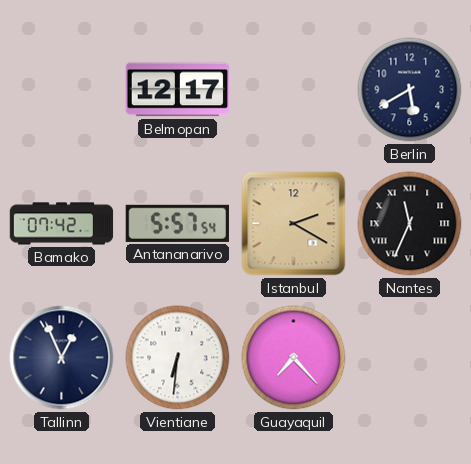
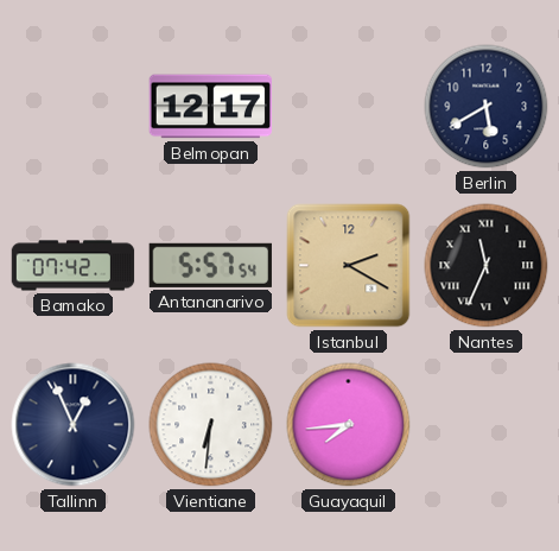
Guayaquil: 7:23 -> 7:44 (349, 425)
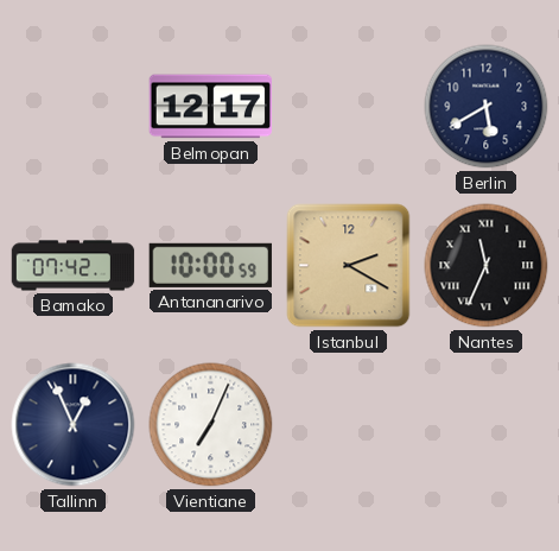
Antananarivo: 5:57 -> 10:00 (210, 265)
Vientiane: 6:31 -> 7:04 (211, 425)
Guayaquil: 7:44 -> none (349, 425)
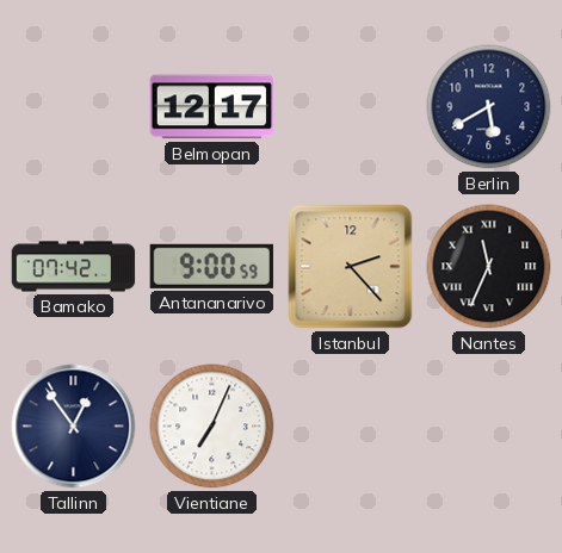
Antananarivo: 10:00 -> 9:00 (211, 266)
Istanbul: 2:20 -> 2:23 (351, 267)
Tallinn: 12:56 -> 12:54 (74, 427)
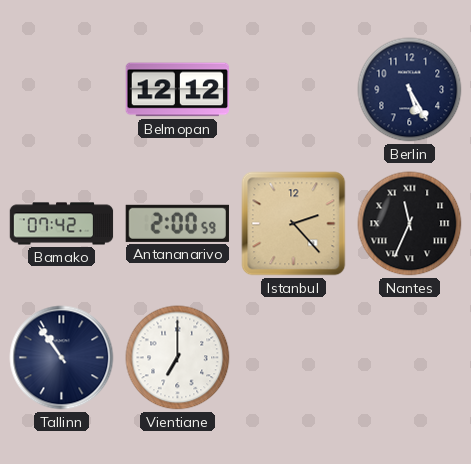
Belmopan: 12:17 -> 12:12 (177, 90)
Berlin: 5:40 -> 5:25 (410, 90)
Antananarivo: 9:00 -> 2:00 (177, 223)
Tallinn: 12:54 -> 10:54 (62, 358)
Vientiane: 7:04 -> 7:00 (178, 358)
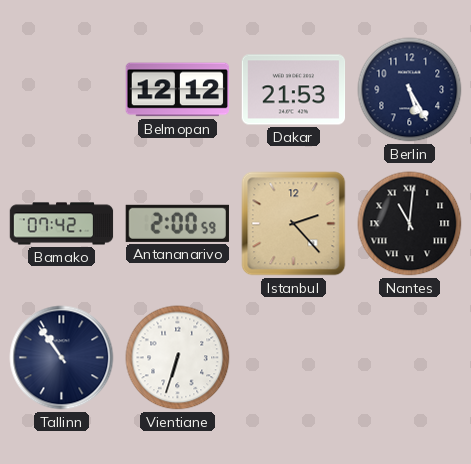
Dakar: none -> 21:53 (294, 90)
Nantes: 11:34 -> 11:01 (410, 224)
Vientiane: 7:00 -> 6:33 (178, 358)
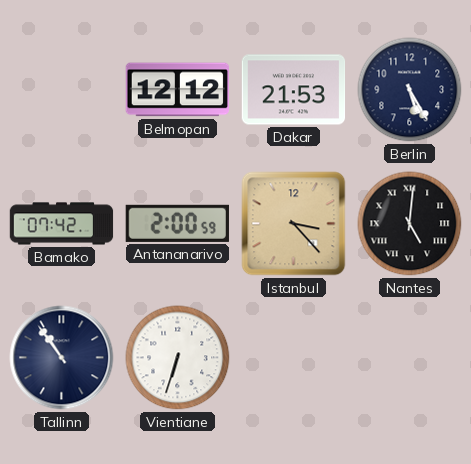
Istanbul: 2:23 -> 3:23 (294, 224)
Nantes: 11:01 -> 5:01 (410, 224)
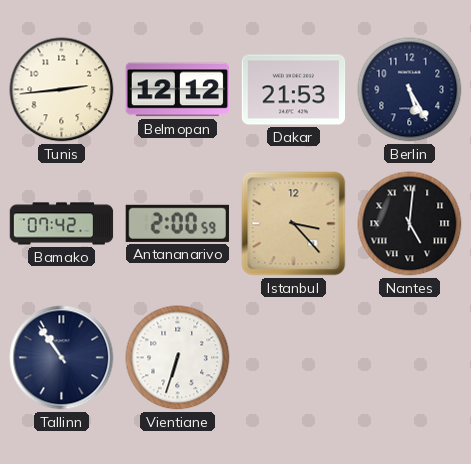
Tunis: none -> 2:44 (62, 90)
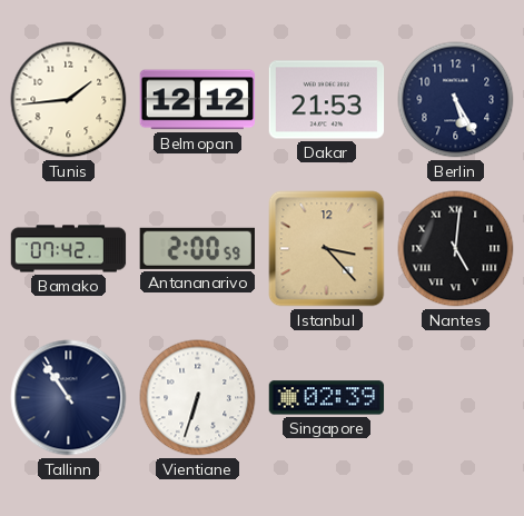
Tunis: 2:44 -> 1:44 (69, 100)
Singapore: none -> 02:39 (327, 398)
